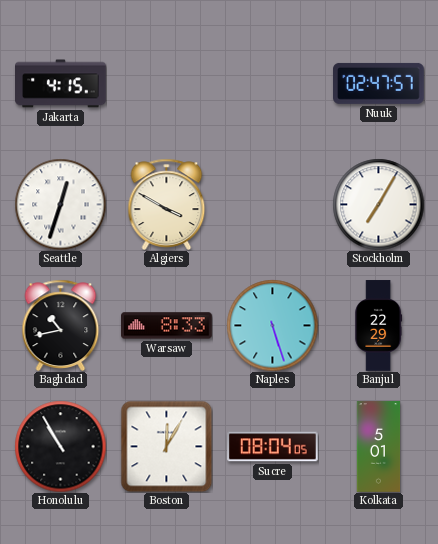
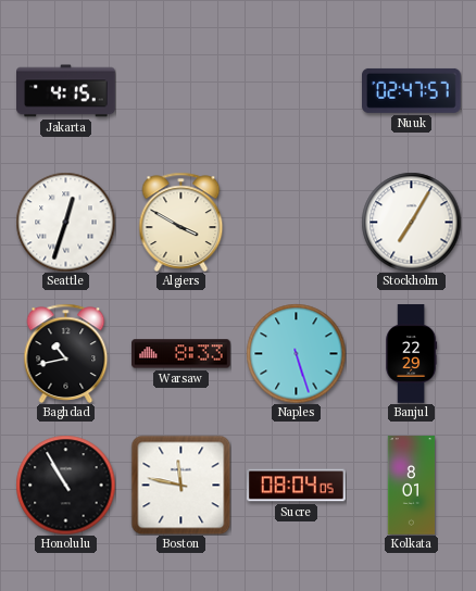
Boston: 12:05 -> 11:47 (180, 485)
Kolkata: 5:01 -> 8:01 (412, 486)
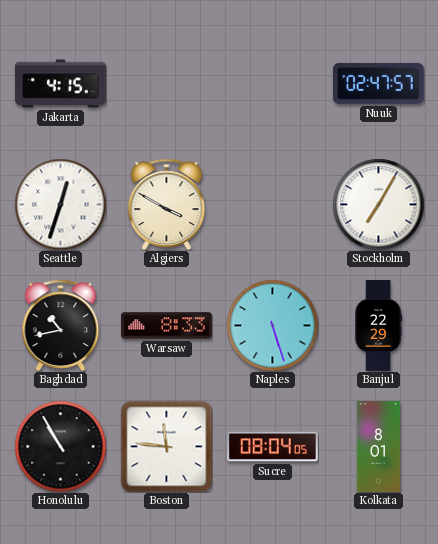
Boston: 11:47 -> 11:46 (166, 446)
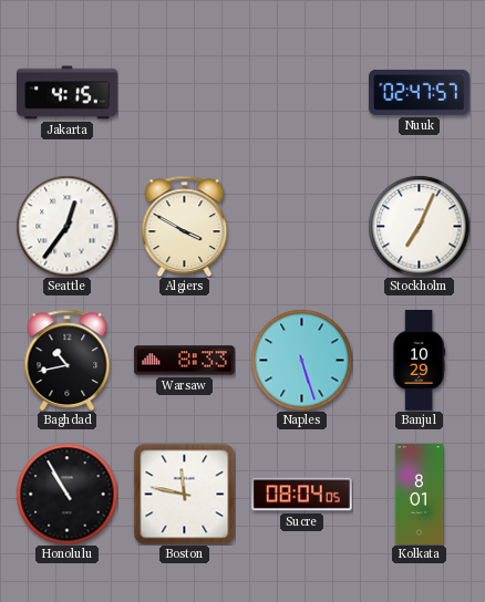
Seattle: 12:33 -> 12:36 (66, 226)
Stockholm: 7:05 -> 7:04 (419, 226)
Banjul: 22:29 -> 10:29 (420, 361)
Boston: 11:46 -> 11:47 (184, 494)
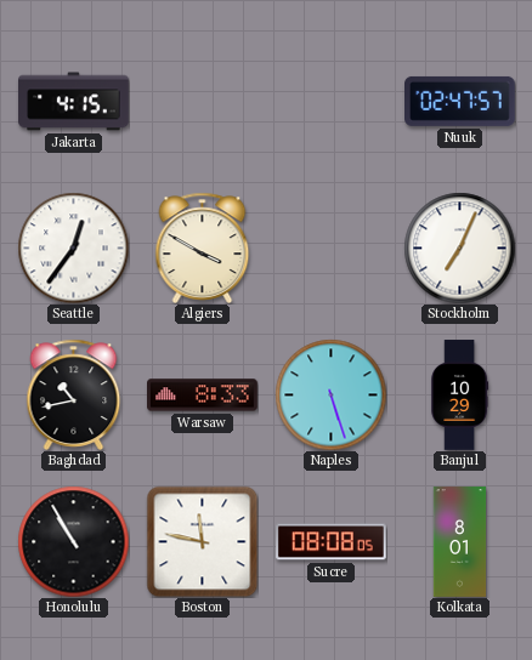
Sucre: 08:04 -> 08:08 (332, 542)
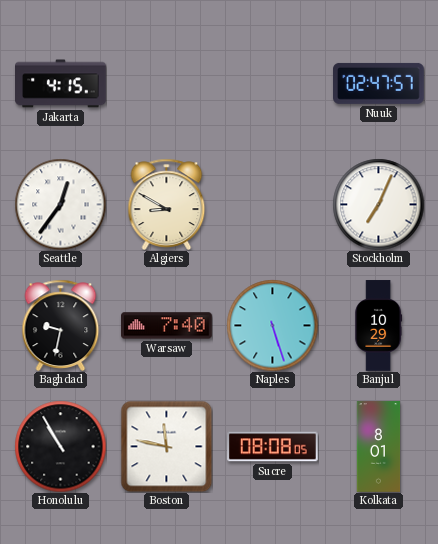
Algiers: 3:50 -> 8:50 (167, 204)
Baghdad: 10:43 -> 9:32 (61, 325)
Warsaw: 8:33 -> 7:40 (167, 326)
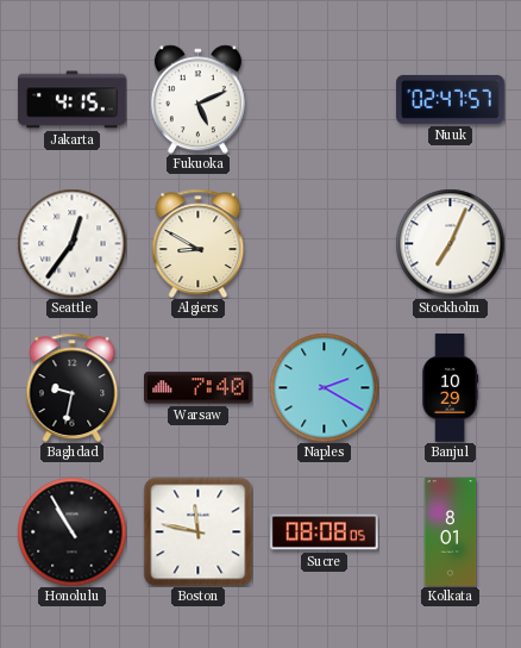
Fukuoka: none -> 5:11 (197, 99)
Naples: 5:27 -> 2:20 (324, 387)
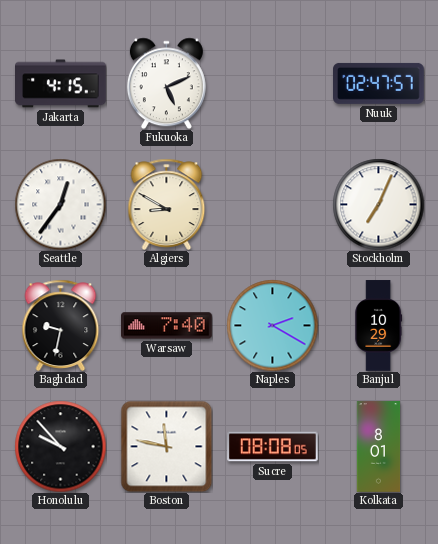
Honolulu: 10:55 -> 9:53 (60, 446)
